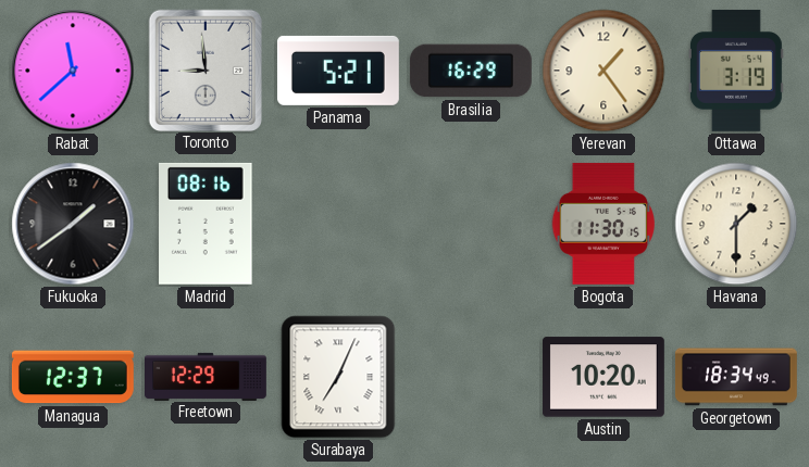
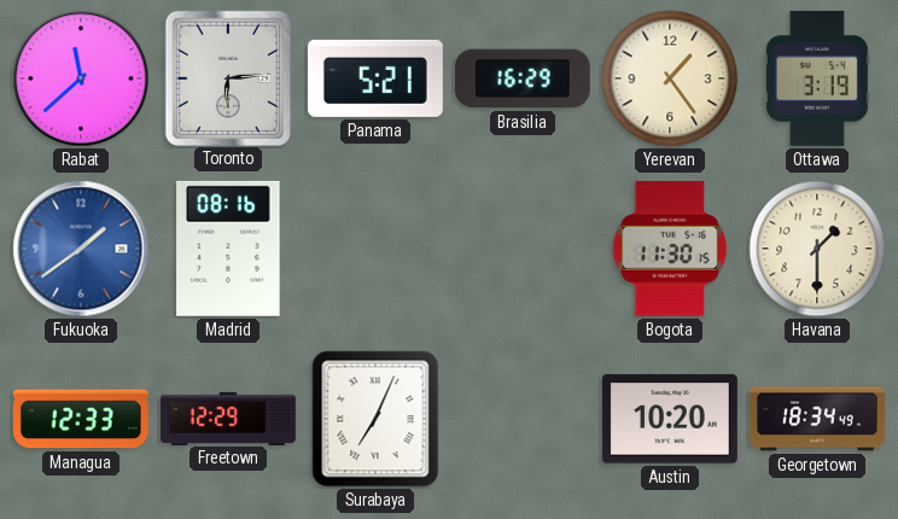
Toronto: 8:59 -> 6:14 (227, 77)
Fukuoka dial: black -> blue (81, 249)
Managua: 12:37 -> 12:33 (81, 419)
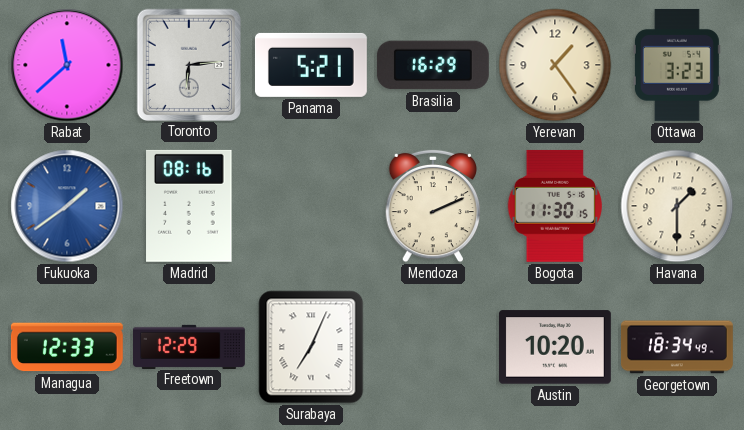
Ottawa: 3:19 -> 3:23 (677, 65)
Mendoza: none -> 2:11 (432, 206)
